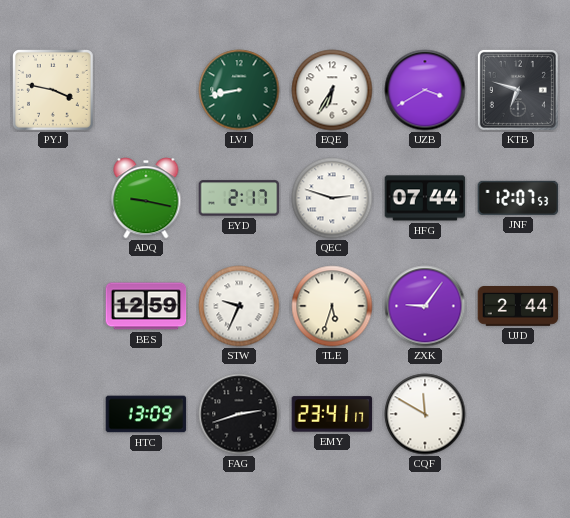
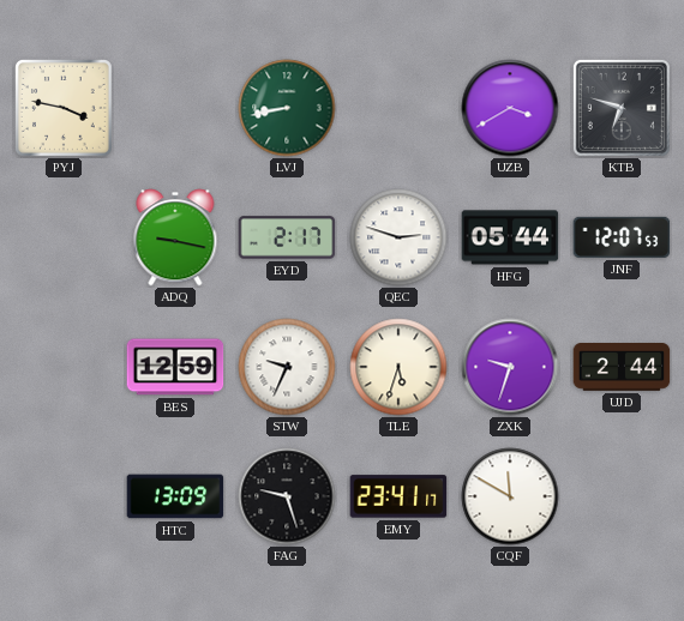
EQE: 6:35 -> none (332, 90)
HFG: 07:44 -> 05:44 (510, 237)
ZXK: 9:06 -> 9:33 (510, 367)
FAG: 2:42 -> 9:27 (287, 496)
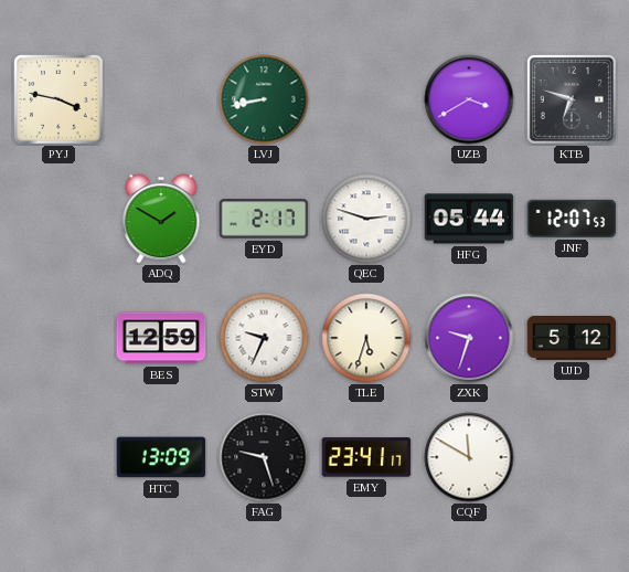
ADQ: 9:17 -> 1:50 (161, 219)
UJD: 2:44 -> 5:12 (572, 339)
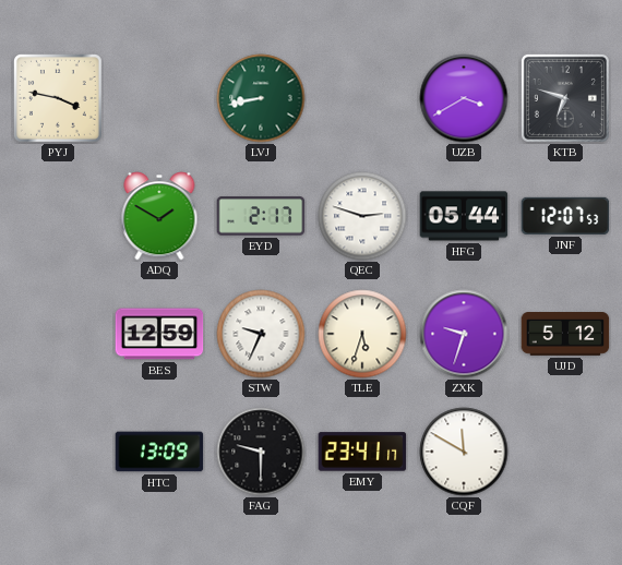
FAG: 9:27 -> 9:30 (261, 452)
